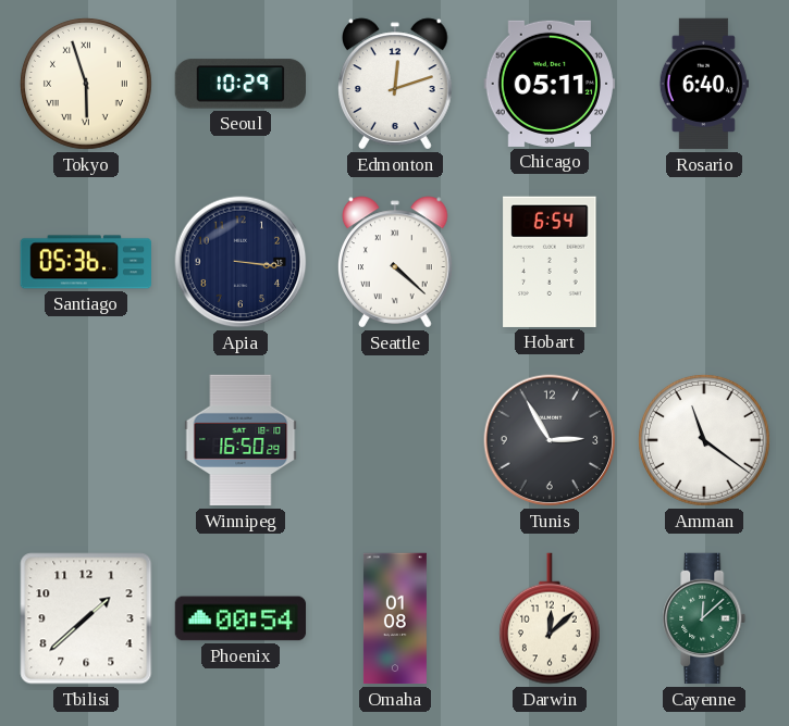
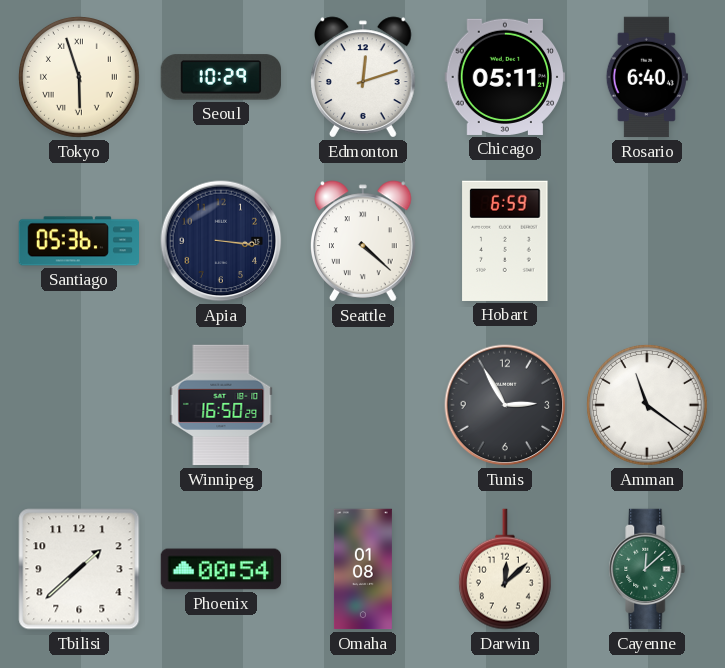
Hobart: 6:54 -> 6:59 (505, 241)
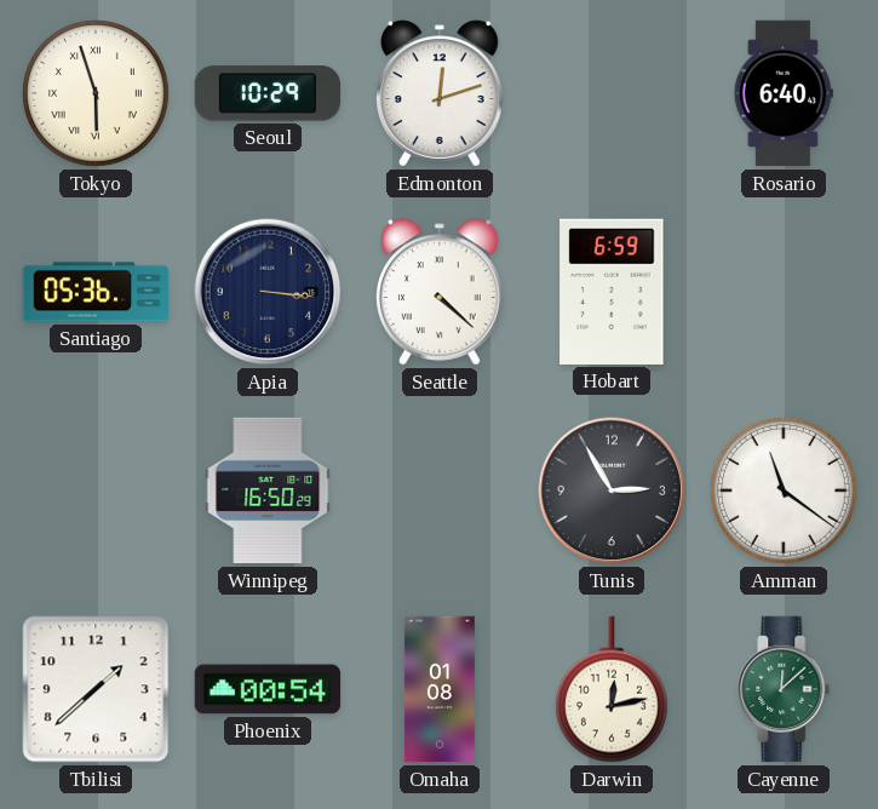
Chicago: 05:11 -> none (504, 77)
Darwin: 12:08 -> 12:13 (612, 689)
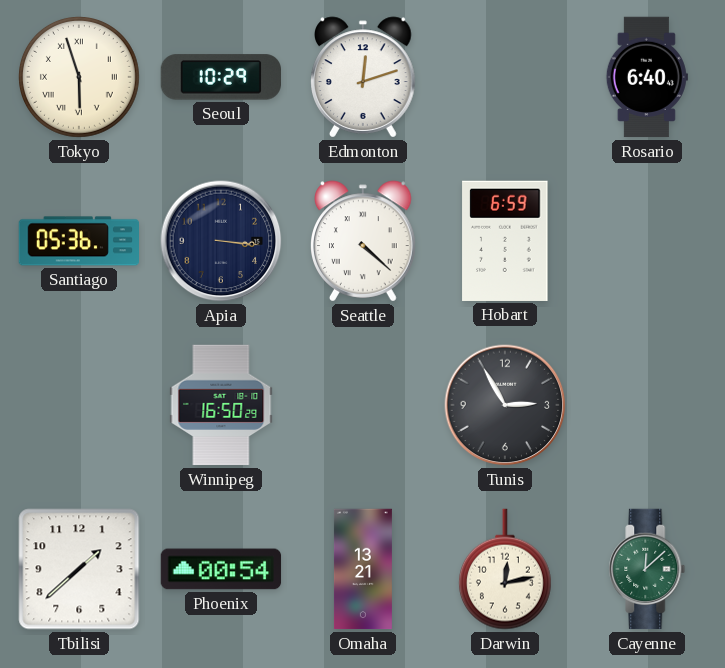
Amman: 11:21 -> none (785, 492)
Omaha: 01:08 -> 13:21 (363, 569)
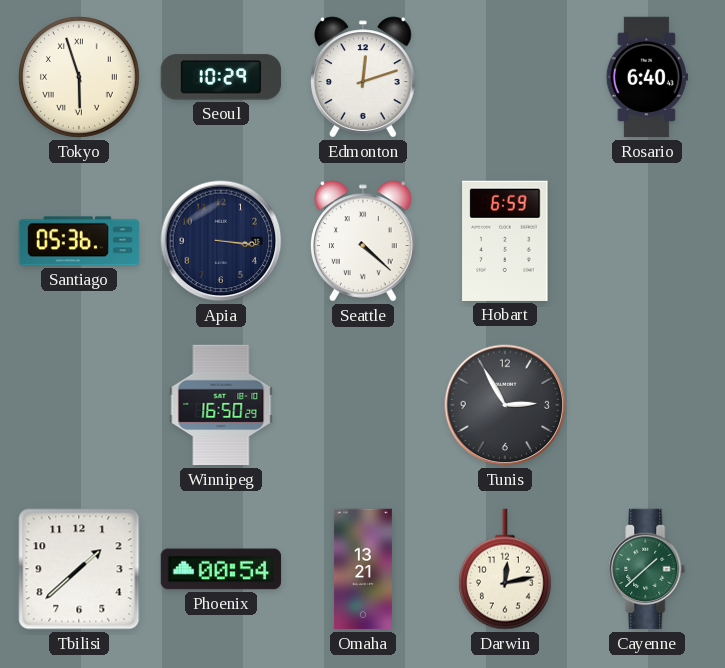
Cayenne: 12:08 -> 1:38 (647, 569)
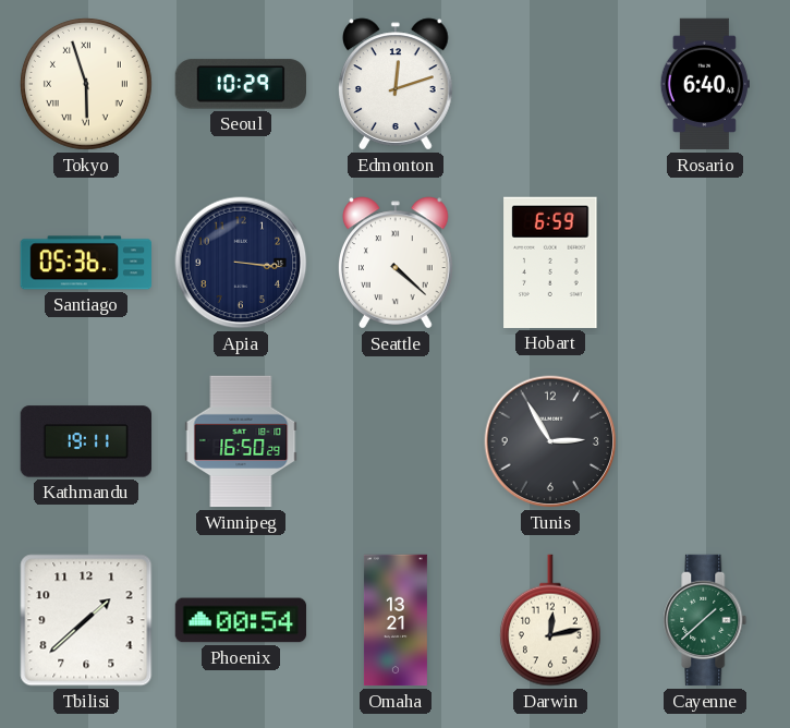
Kathmandu: none -> 19:11 (85, 441)
